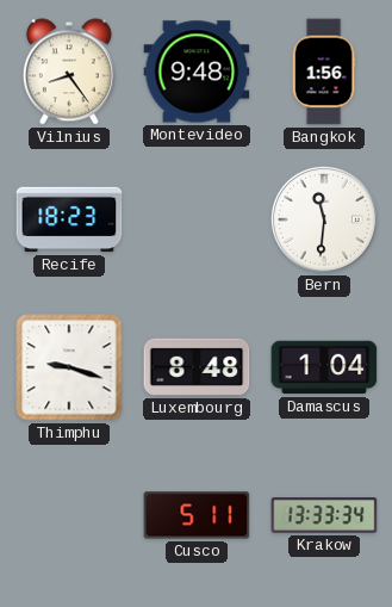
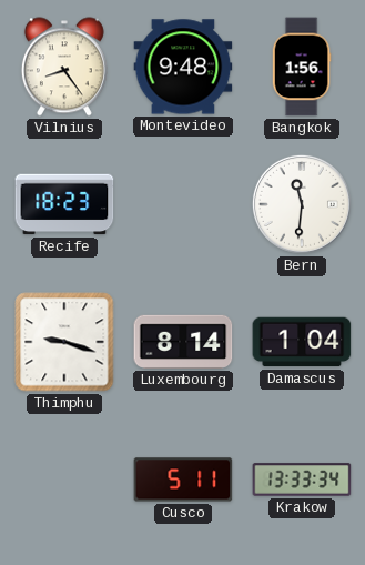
Luxembourg: 8:48 -> 8:14 (183, 342)
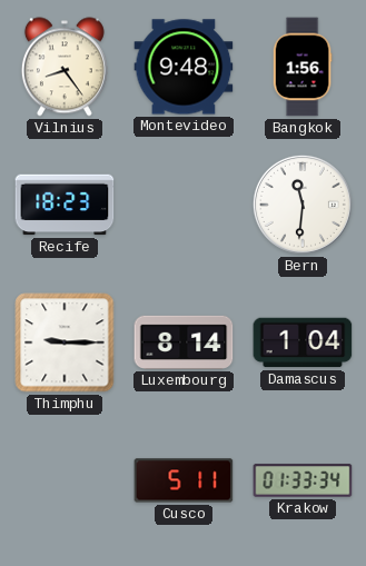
Thimphu: 9:18 -> 9:15 (65, 342)
Krakow: 13:33 -> 01:33 (303, 480)
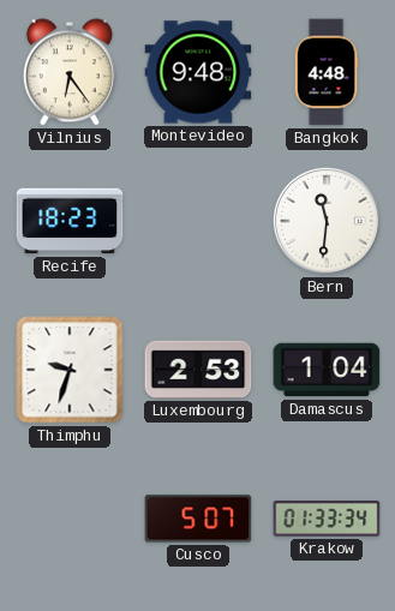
Vilnius: 8:24 -> 6:24 (70, 72)
Bangkok: 1:56 -> 4:48 (327, 72)
Thimphu: 9:15 -> 9:33 (70, 370)
Luxembourg: 8:14 -> 2:53 (198, 370)
Cusco: 5:11 -> 5:07 (198, 519)
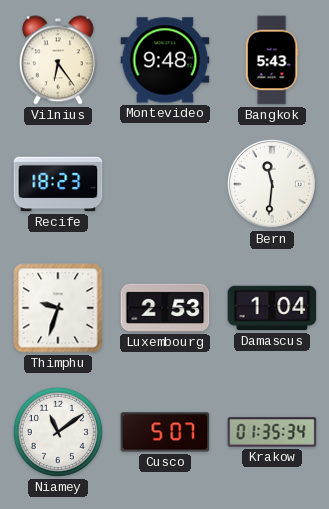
Bangkok: 4:48 -> 5:43 (272, 60)
Niamey: none -> 11:09 (58, 432)
Krakow: 01:33 -> 01:35 (272, 432)
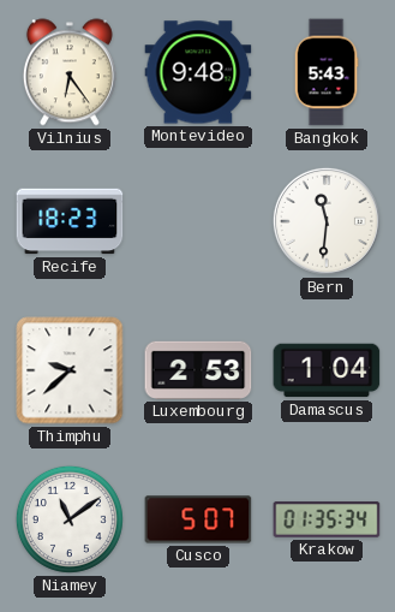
Thimphu: 9:33 -> 9:38 (70, 370)
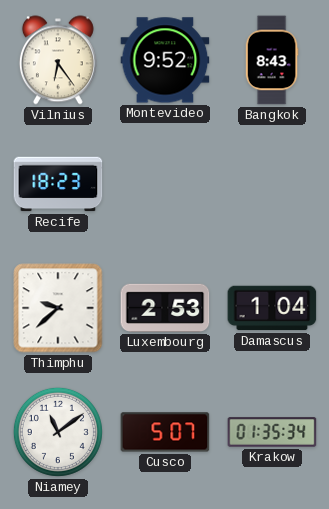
Montevideo: 9:48 -> 9:52 (165, 60)
Bangkok: 5:43 -> 8:43 (272, 60)
Bern: 11:31 -> none (327, 221)
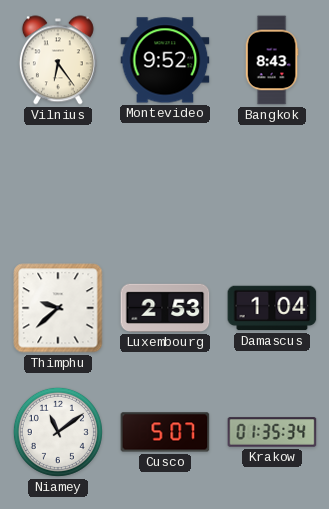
Recife: 18:23 -> none (58, 184)
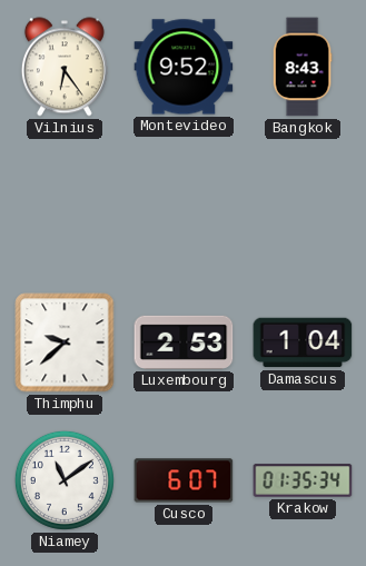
Cusco: 5:07 -> 6:07 (184, 480)
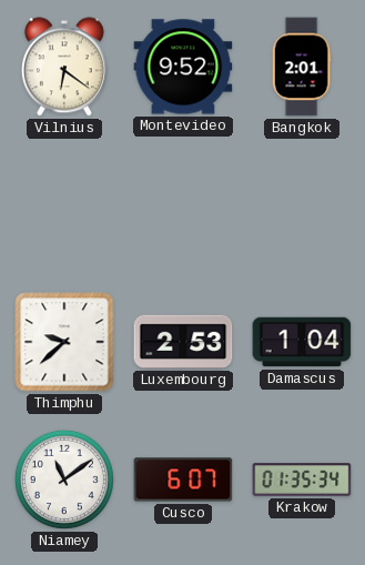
Vilnius: 6:24 -> 6:21 (64, 67)
Bangkok: 8:43 -> 2:01 (302, 67)
